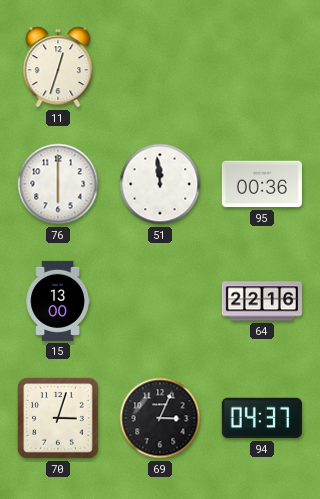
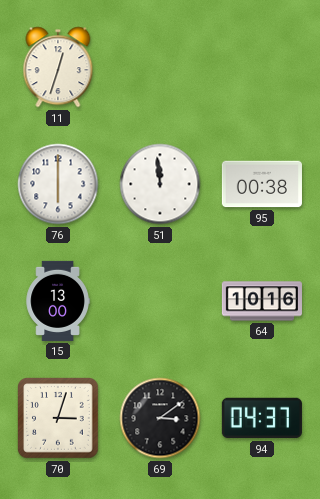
95: 00:36 -> 00:38 (262, 184)
64: 22:16 -> 10:16 (262, 301)
69: 3:04 -> 3:09 (160, 418)
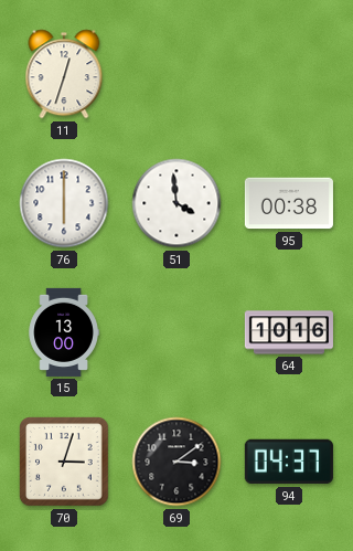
51: 11:59 -> 3:59 (176, 203)
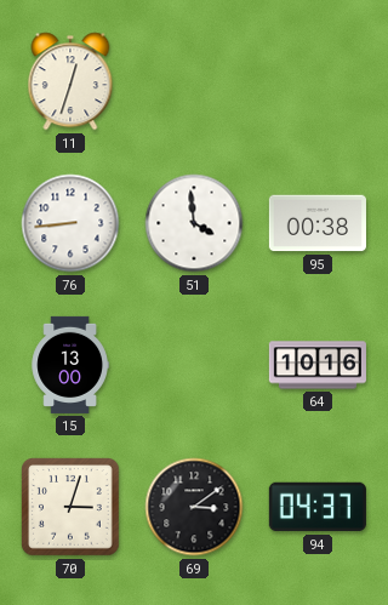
76: 6:00 -> 8:44 (70, 223)
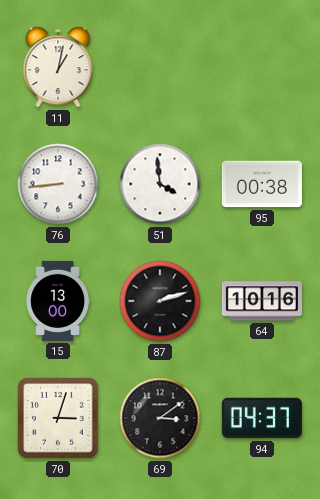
11: 12:33 -> 1:02 (58, 67)
87: none -> 2:12 (160, 301)
